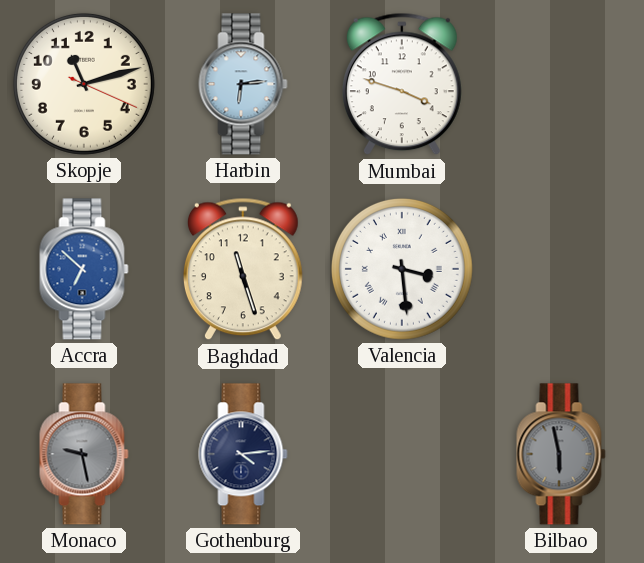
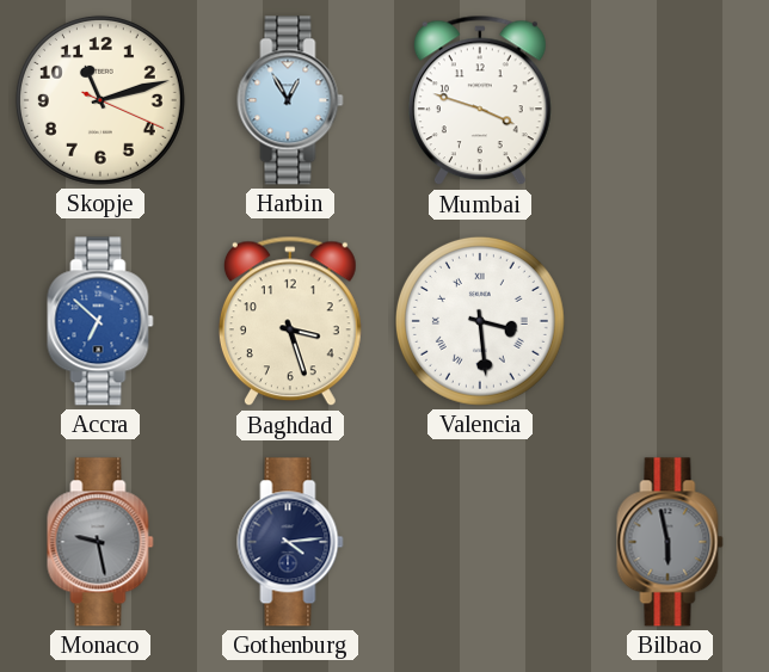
Harbin: 6:14 -> 12:55 (290, 100)
Baghdad: 11:27 -> 3:27 (290, 321)
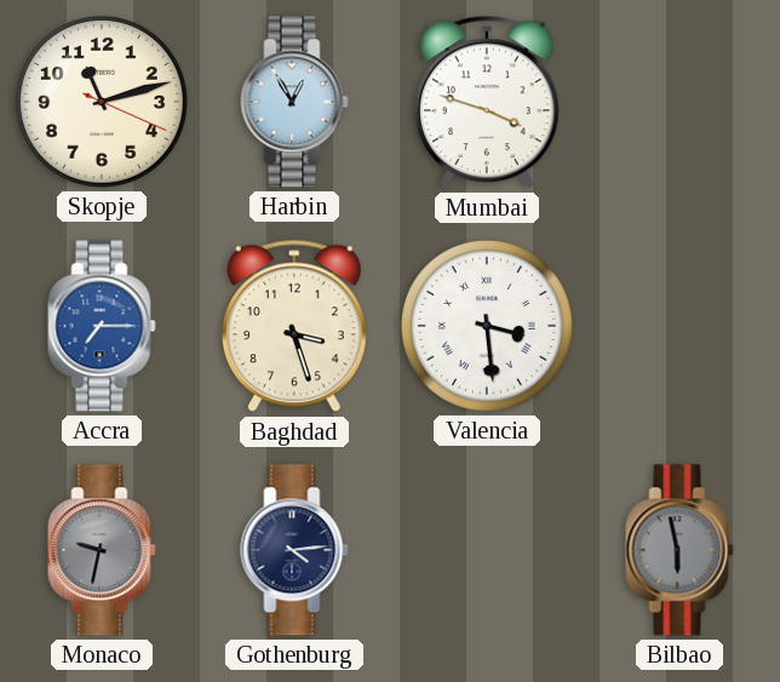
Accra: 6:52 -> 7:15 (102, 326)
Monaco: 9:28 -> 9:32 (102, 550)
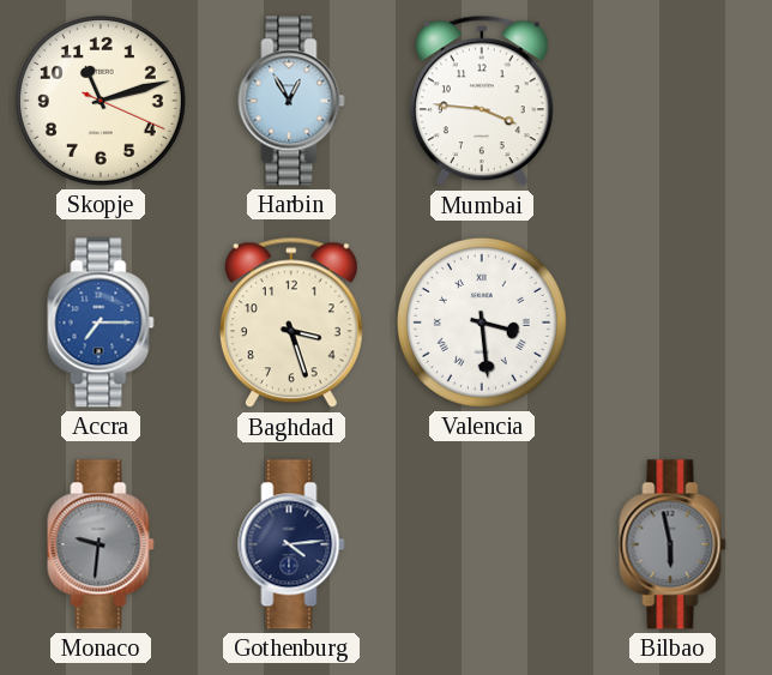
Mumbai: 3:48 -> 3:46 (482, 101)
Monaco: 9:32 -> 9:31 (101, 544)
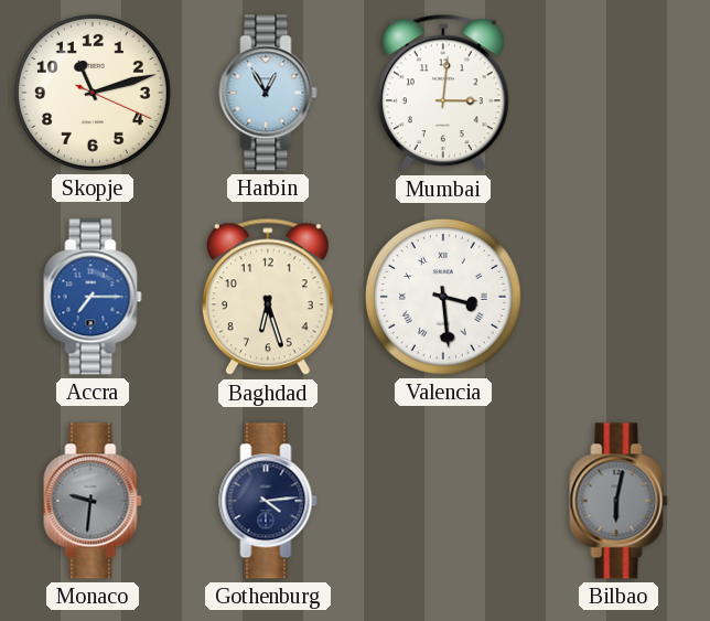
Mumbai: 3:46 -> 3:01 (443, 93)
Baghdad: 3:27 -> 6:27 (268, 297)
Bilbao: 5:58 -> 6:02 (618, 501)
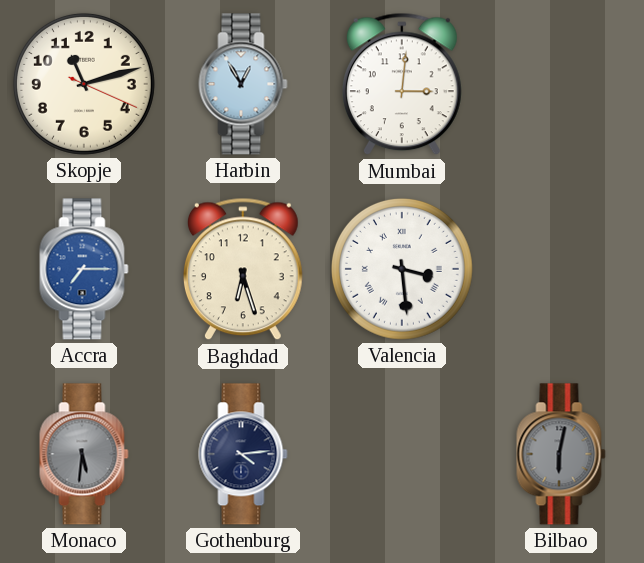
Monaco: 9:31 -> 5:31 (84, 454)
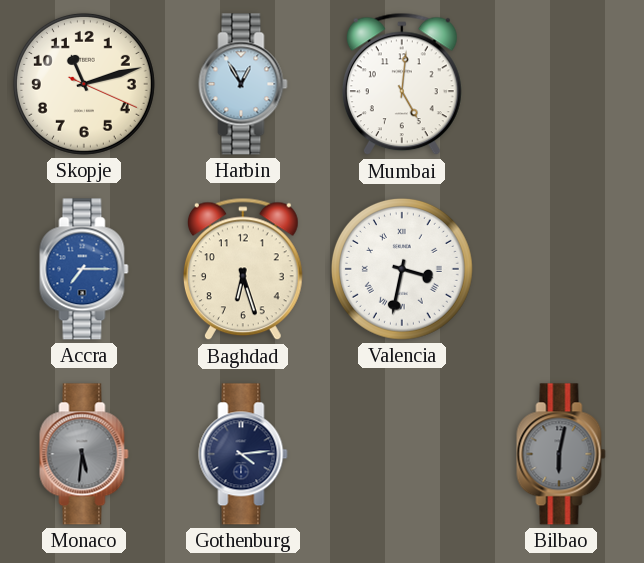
Mumbai: 3:01 -> 5:01 (402, 84)
Valencia: 3:29 -> 3:32 (402, 269)
